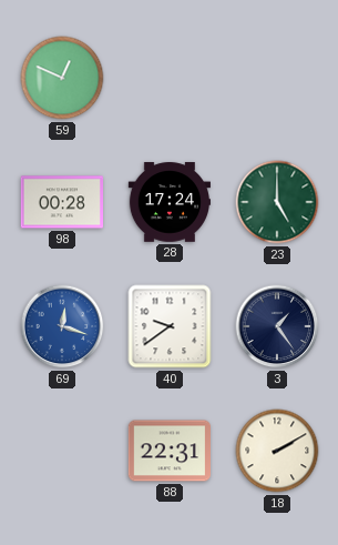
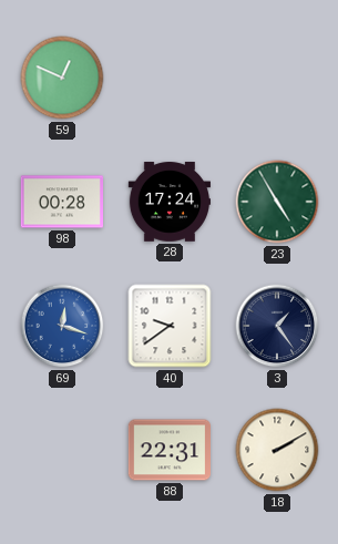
23: 5:00 -> 4:55 (277, 202)
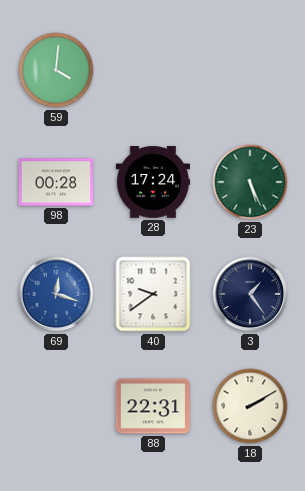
59: 12:49 -> 4:01 (56, 70)
23: 4:55 -> 5:26 (250, 182)
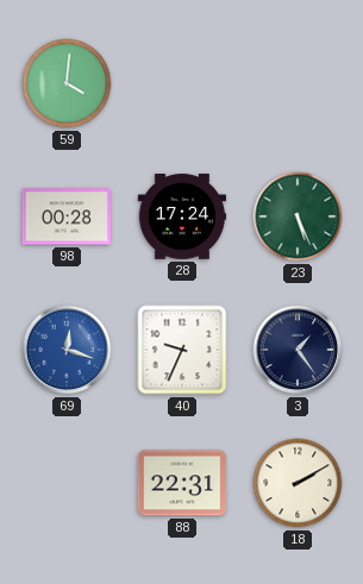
40: 9:39 -> 9:34 (182, 350)
